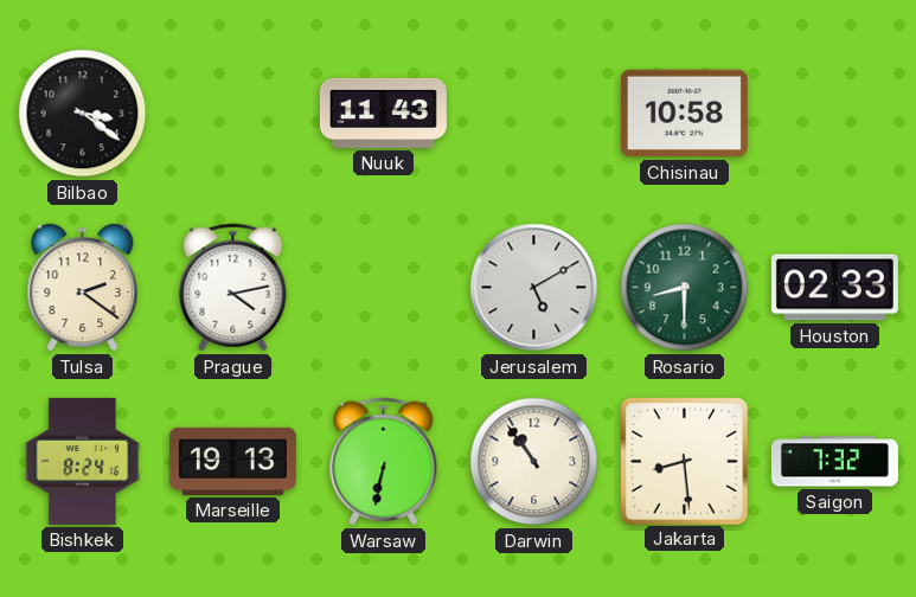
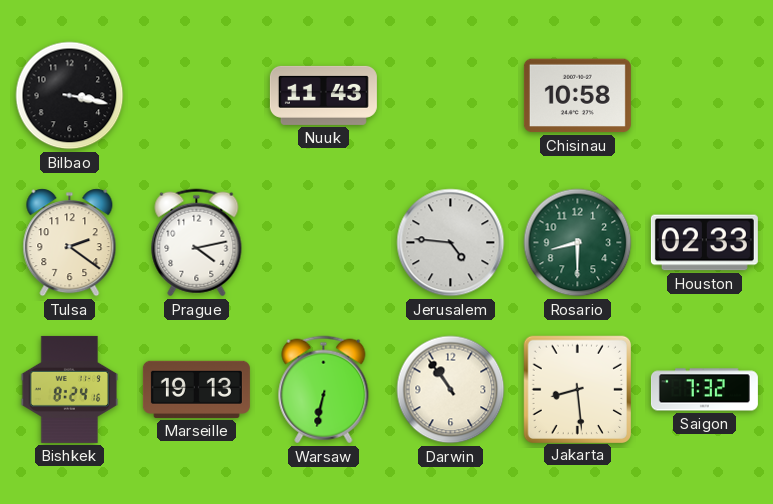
Bilbao: 3:21 -> 3:17 (70, 96)
Jerusalem: 5:10 -> 4:46 (451, 243)
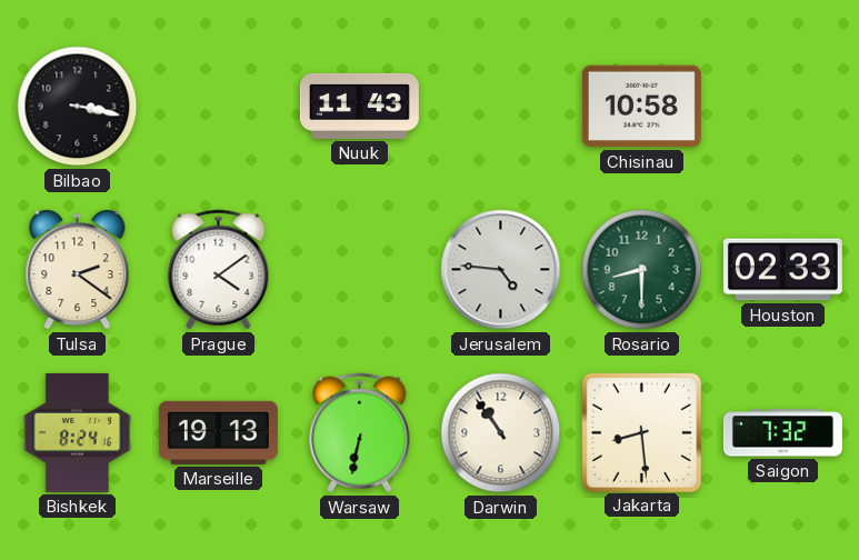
Prague: 4:13 -> 4:09 (219, 270)
